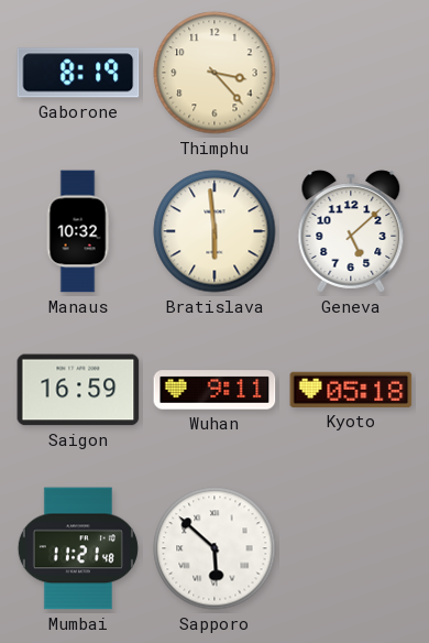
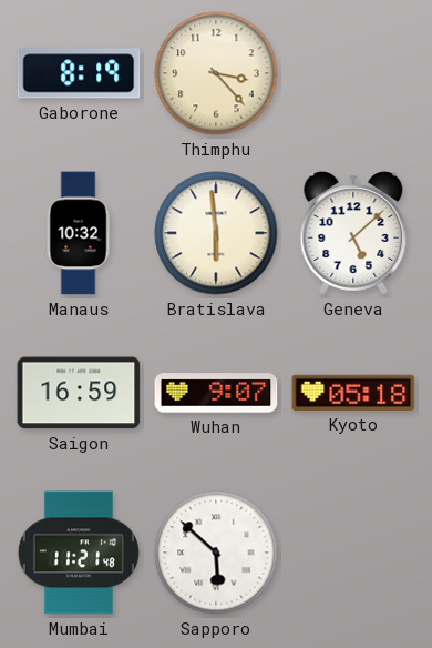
Wuhan: 9:11 -> 9:07 (216, 393)
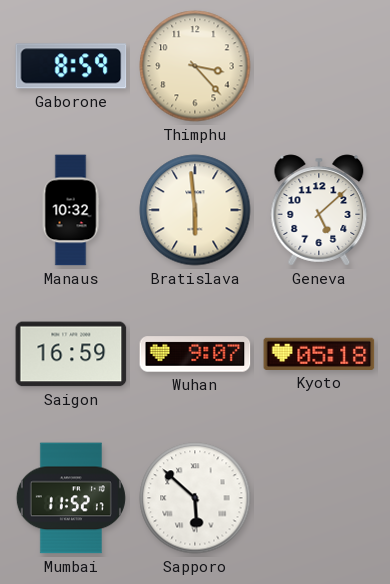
Gaborone: 8:19 -> 8:59 (71, 66)
Mumbai: 11:21 -> 11:52 (71, 498)
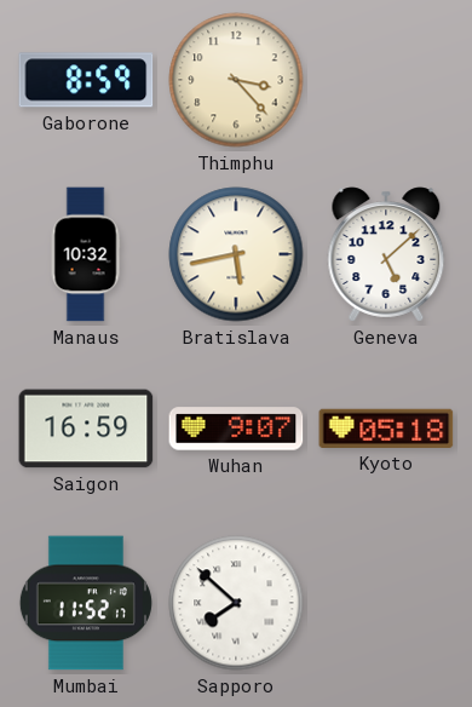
Bratislava: 5:59 -> 5:43 (236, 254)
Sapporo: 5:52 -> 7:52 (236, 603)
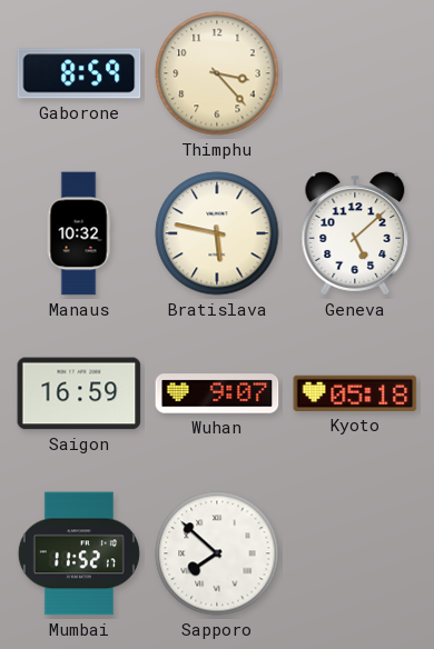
Bratislava: 5:43 -> 5:47 (217, 233)
